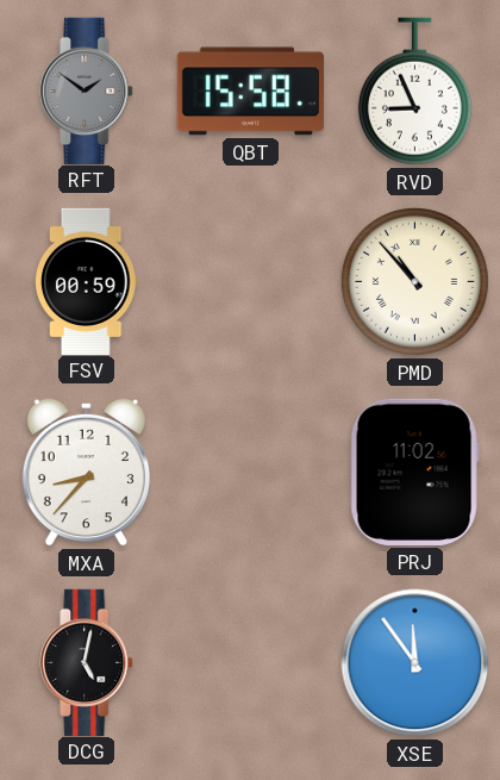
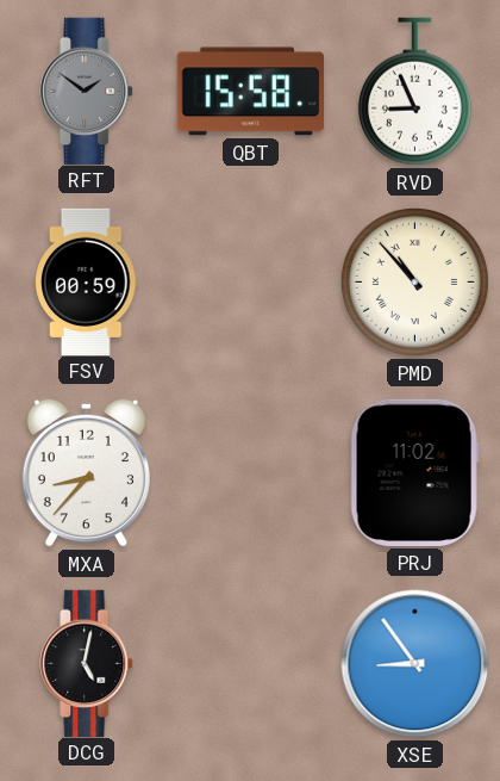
XSE: 11:54 -> 8:54 (415, 664)
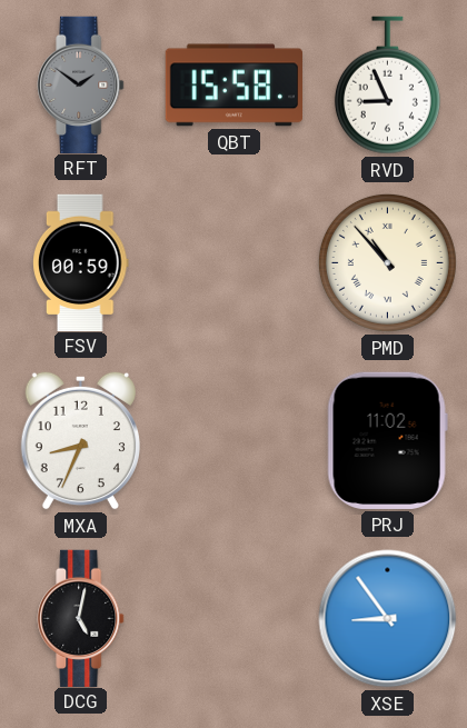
MXA: 8:37 -> 8:34 (80, 440)
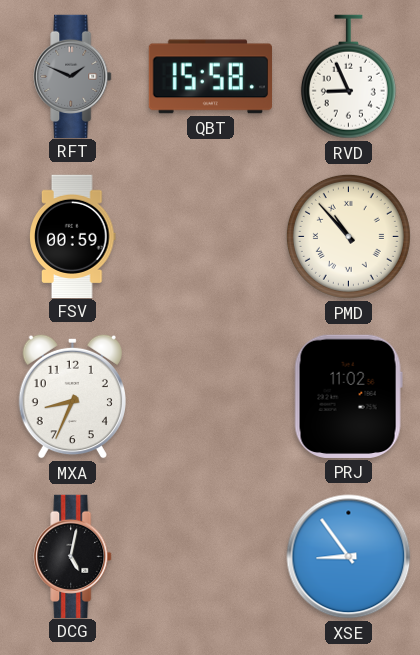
RFT: 1:51 -> 1:49 (73, 76)
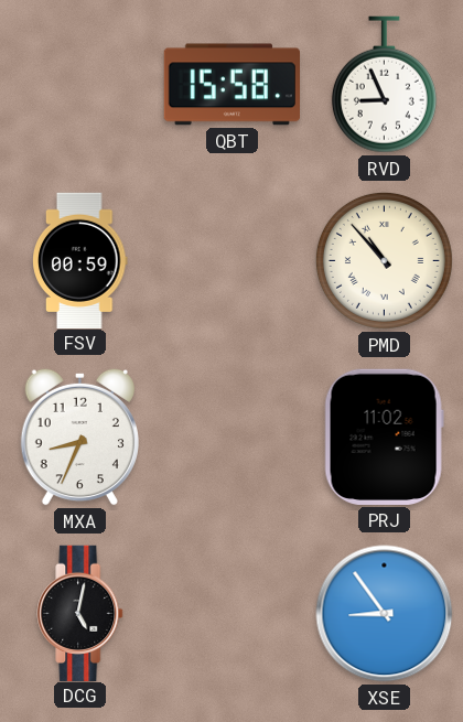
RFT: 1:49 -> none (73, 76)
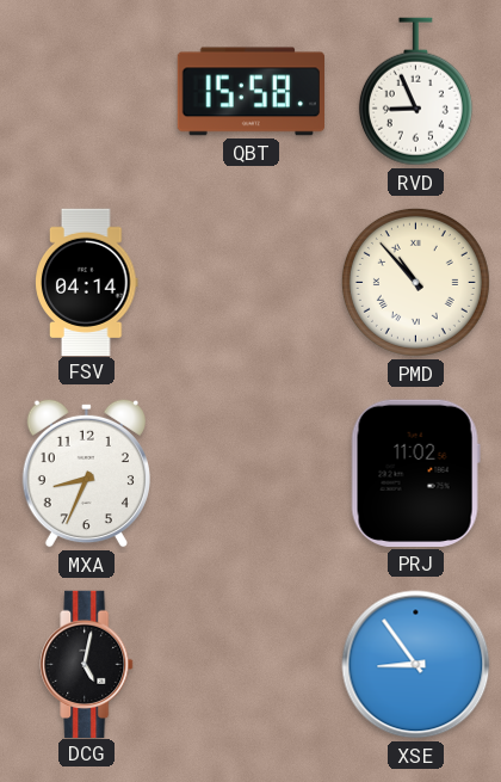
FSV: 00:59 -> 04:14 (87, 282)
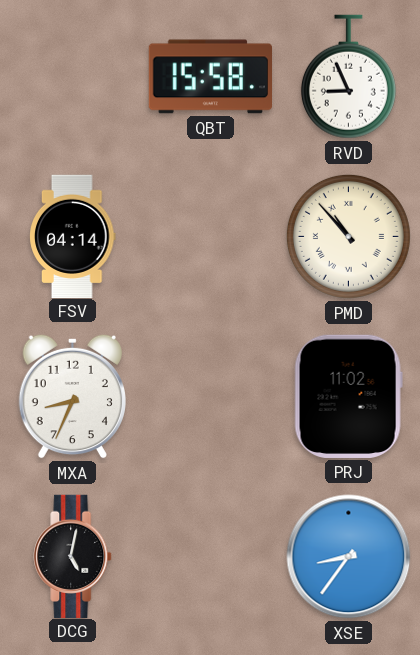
XSE: 8:54 -> 8:36 (349, 557)
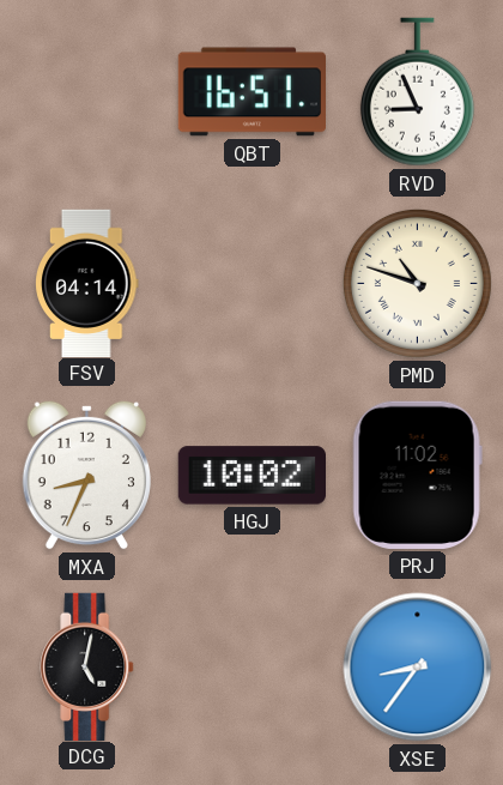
QBT: 15:58 -> 16:51 (251, 92)
PMD: 10:53 -> 10:48 (417, 283)
HGJ: none -> 10:02 (251, 476)
